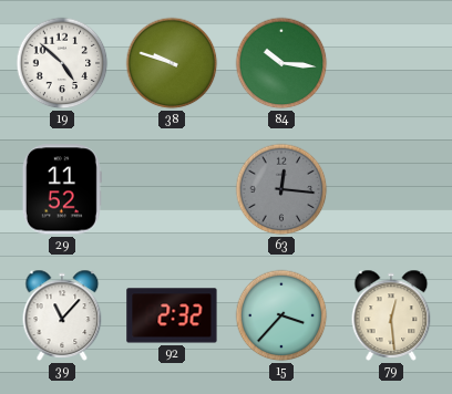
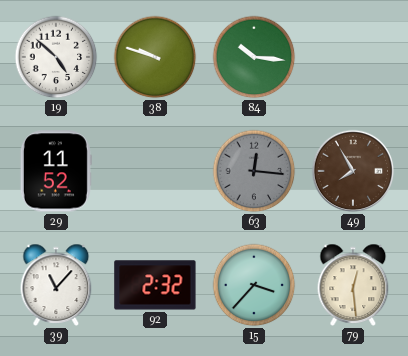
49: none -> 7:55 (353, 171)
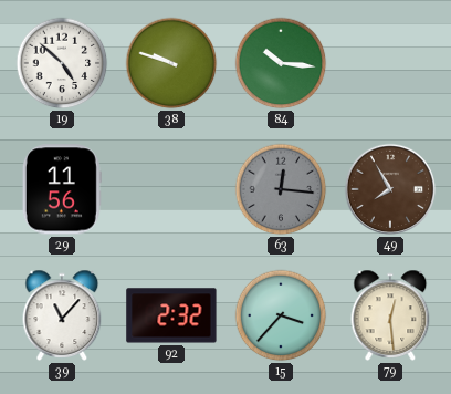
29: 11:52 -> 11:56 (62, 189)
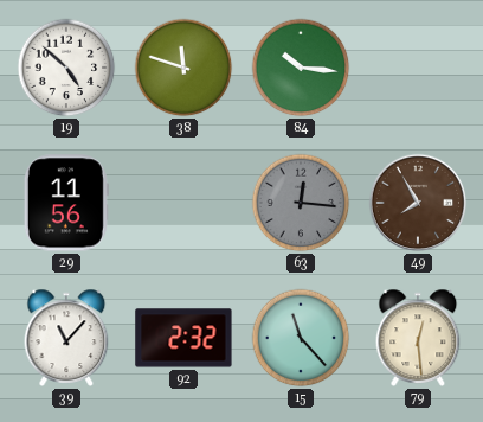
38: 9:48 -> 11:48 (183, 68)
15: 3:37 -> 11:23 (301, 338)
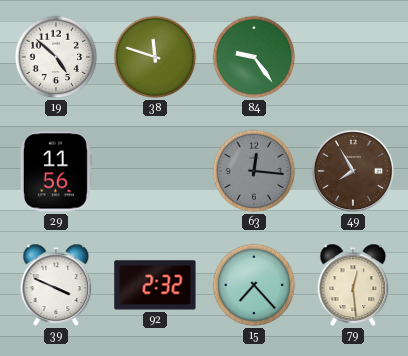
84: 10:16 -> 9:24 (254, 57)
39: 11:07 -> 3:49 (56, 285)
15: 11:23 -> 7:23 (254, 285)
